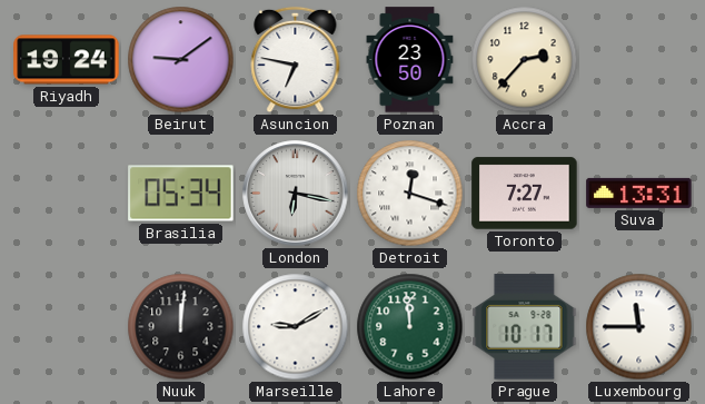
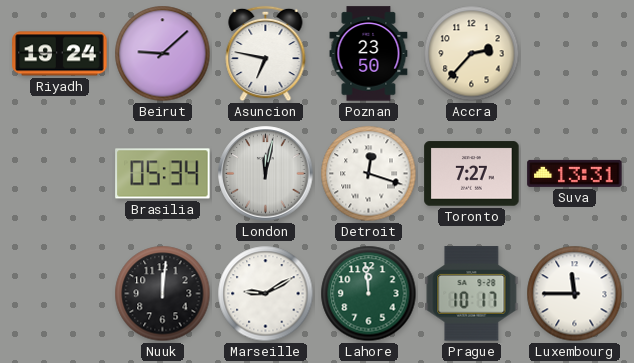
Beirut: 9:09 -> 9:08 (163, 54)
London: 6:17 -> 12:02 (266, 174)
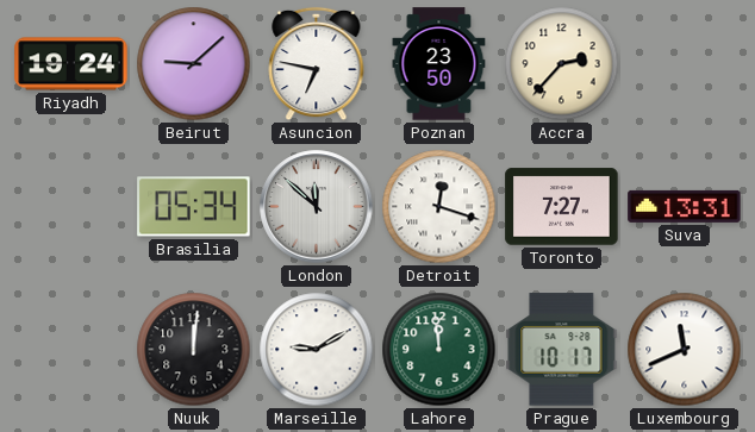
London: 12:02 -> 11:52 (317, 207)
Luxembourg: 11:45 -> 11:41 (685, 350)
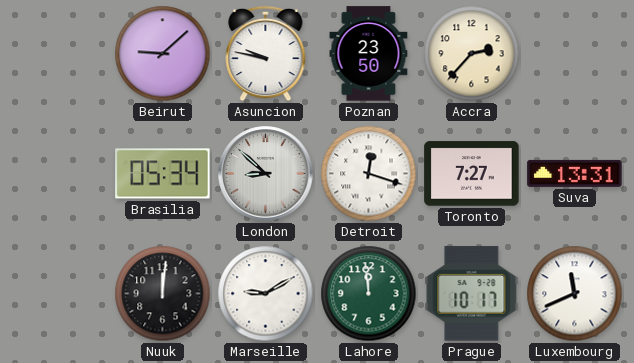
Riyadh: 19:24 -> none (71, 64)
Asuncion: 6:47 -> 9:47 (266, 54)
London: 11:52 -> 8:52 (266, 174)
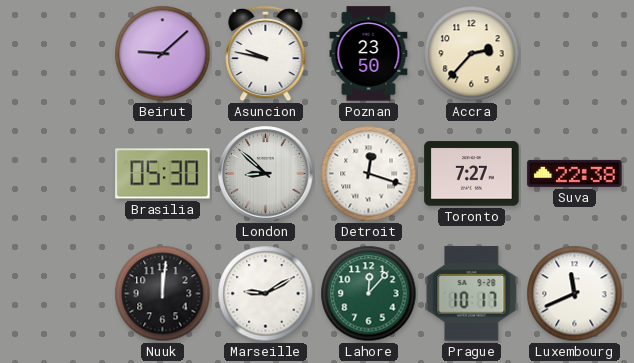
Brasilia: 05:34 -> 05:30 (163, 174)
Suva: 13:31 -> 22:38 (575, 173)
Lahore: 11:59 -> 12:07 (369, 294)
